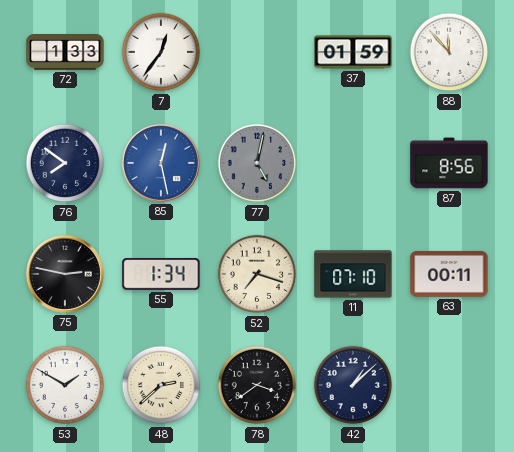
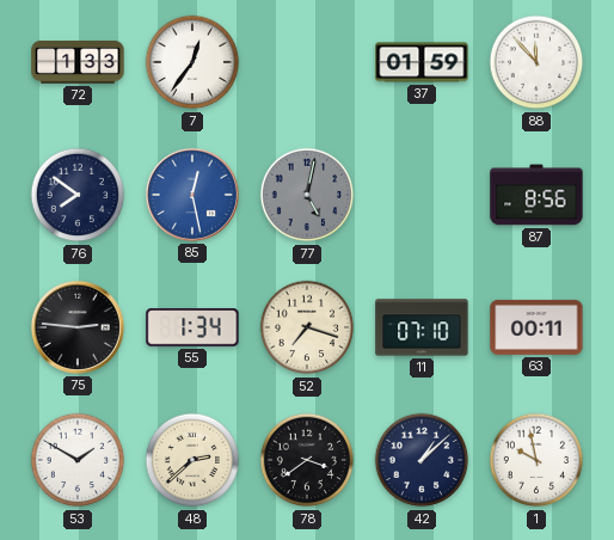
75: 2:47 -> 2:46 (78, 327)
1: none -> 9:58 (536, 460)
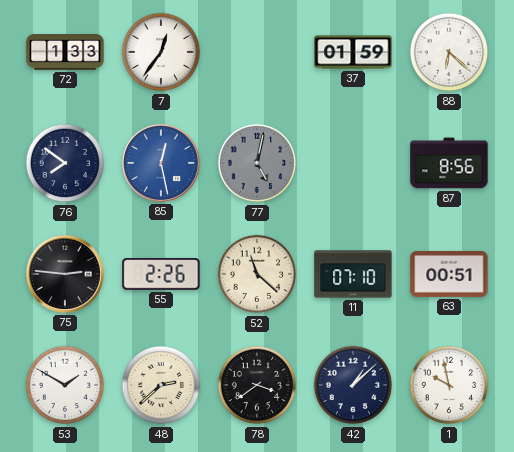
88: 11:53 -> 6:22 (449, 52)
55: 1:34 -> 2:26 (161, 274)
52: 7:18 -> 11:22 (257, 274)
63: 00:11 -> 00:51 (449, 274)
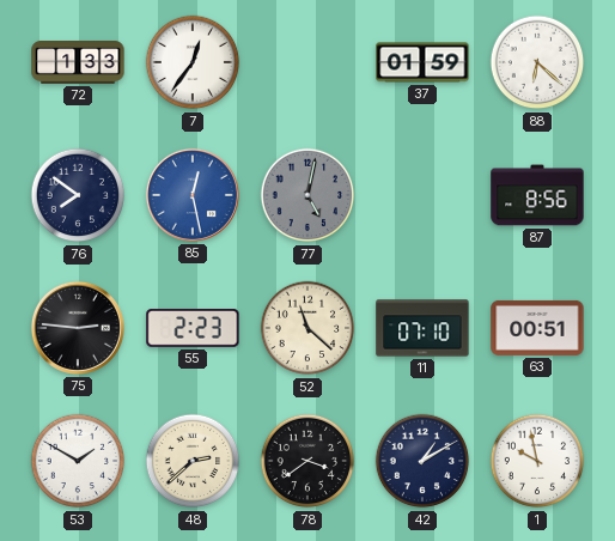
55: 2:26 -> 2:23 (193, 328)
42: 1:08 -> 1:10 (422, 461)
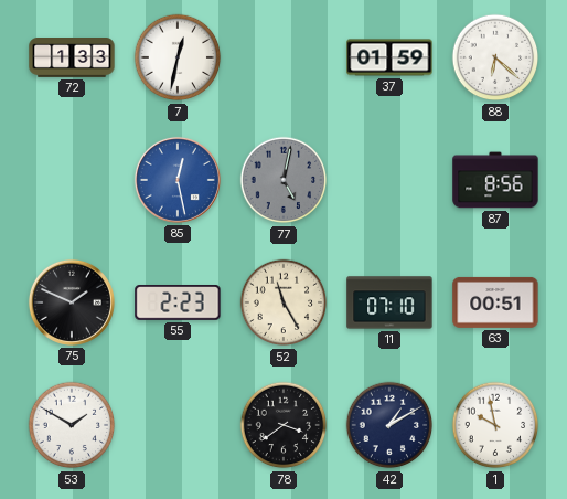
7: 12:36 -> 12:32 (178, 57)
76: 7:51 -> none (78, 195)
75: 2:46 -> 1:49 (72, 302)
52: 11:22 -> 11:25 (283, 302)
48: 2:38 -> none (193, 461)
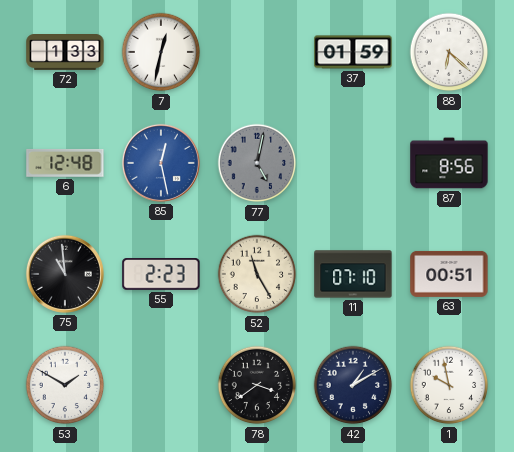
6: none -> 12:48 (65, 163)
75: 1:49 -> 10:59 (65, 274)
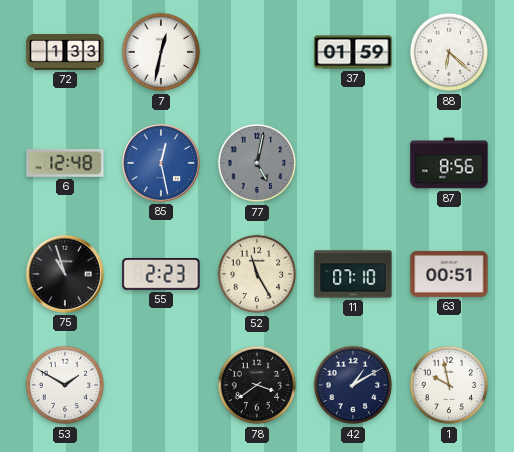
75: 10:59 -> 10:57 (65, 274)
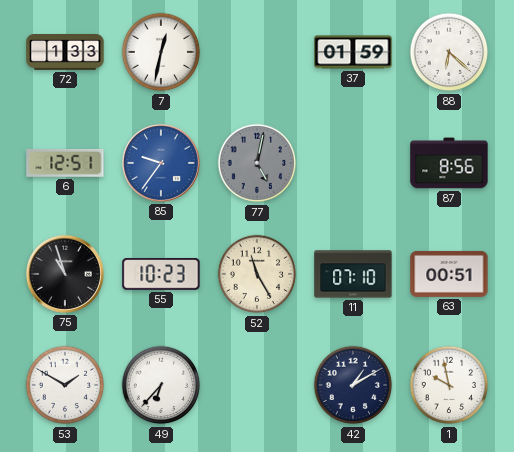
6: 12:48 -> 12:51 (65, 163)
85: 12:28 -> 9:36 (161, 163)
55: 2:23 -> 10:23 (161, 274)
49: none -> 6:37 (161, 385)
78: 3:39 -> none (257, 385)
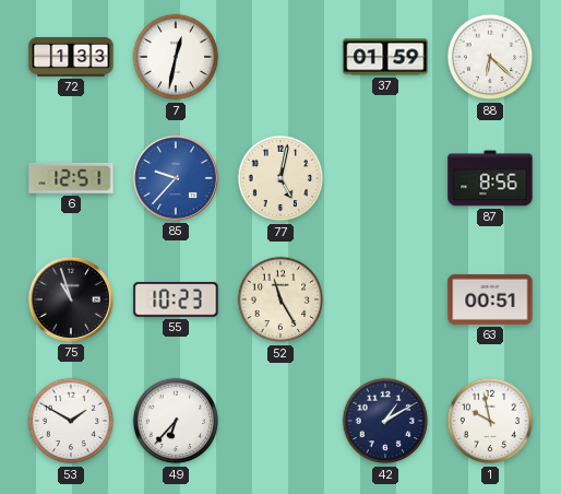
85: 9:36 -> 9:37 (176, 178)
77 dial: grey -> cream (280, 178)
11: 07:10 -> none (353, 274)
